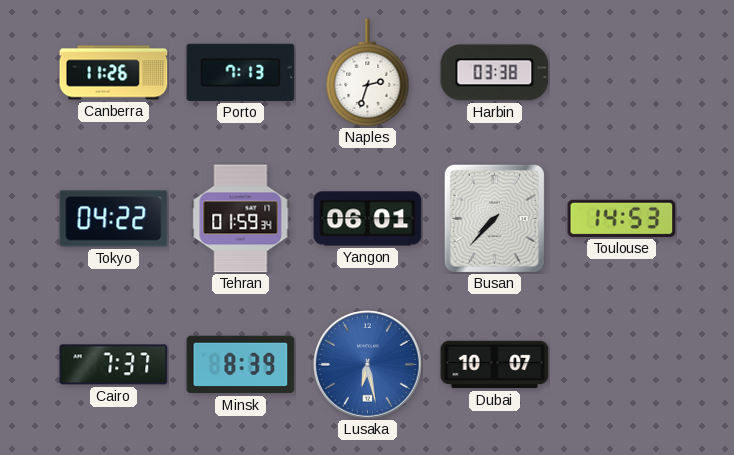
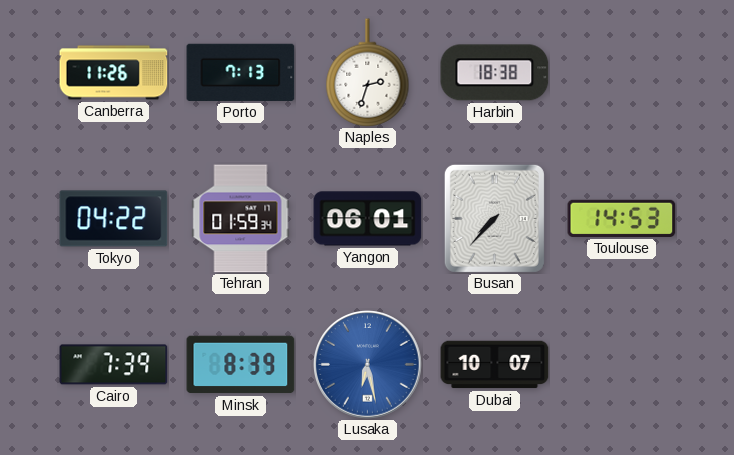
Harbin: 03:38 -> 18:38 (495, 73)
Cairo: 7:37 -> 7:39 (114, 365)
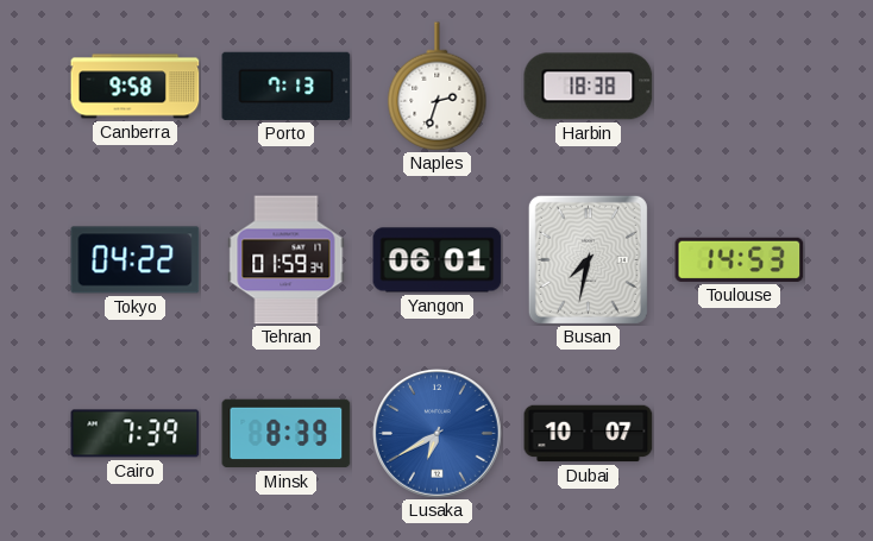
Canberra: 11:26 -> 9:58 (136, 87)
Busan: 7:37 -> 7:32 (588, 259)
Lusaka: 6:28 -> 6:40 (438, 434)
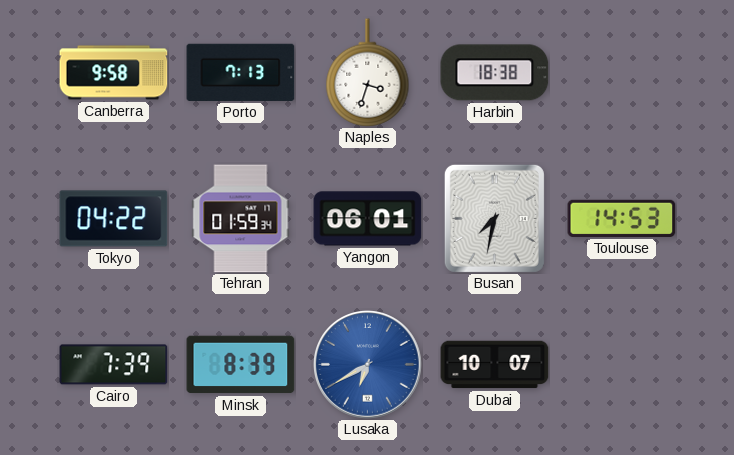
Naples: 2:33 -> 3:33 (368, 73)
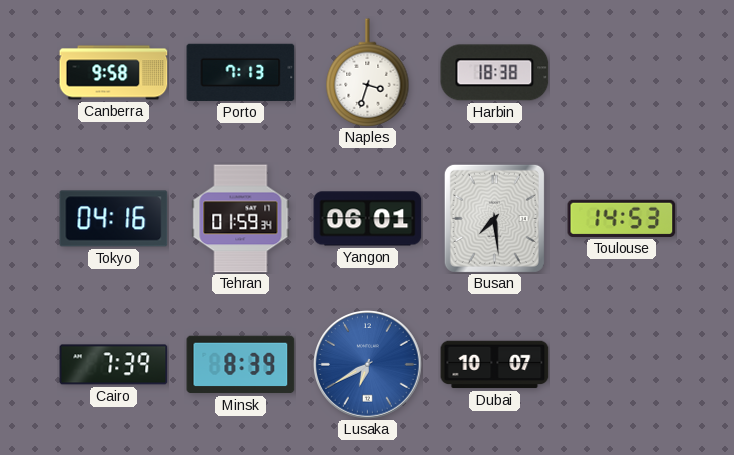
Tokyo: 04:22 -> 04:16 (114, 219)
Busan: 7:32 -> 7:29 (494, 218)
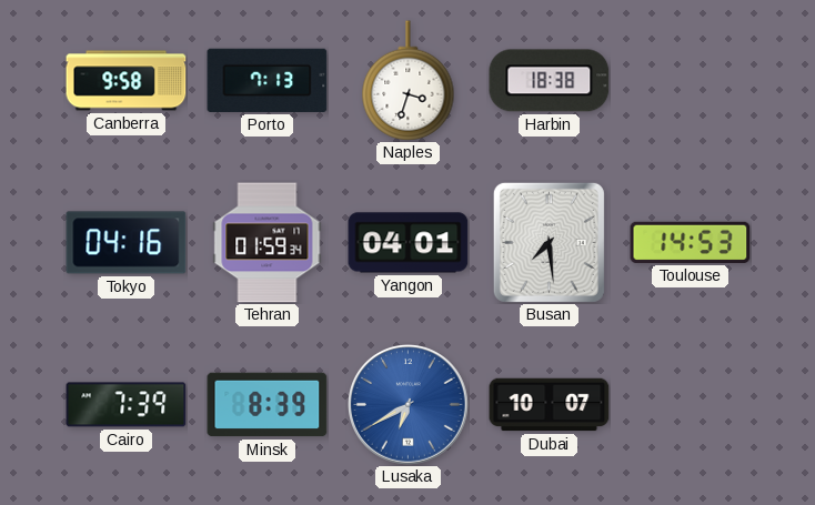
Yangon: 06:01 -> 04:01 (409, 243)
